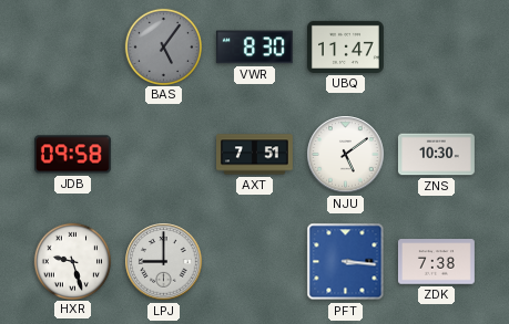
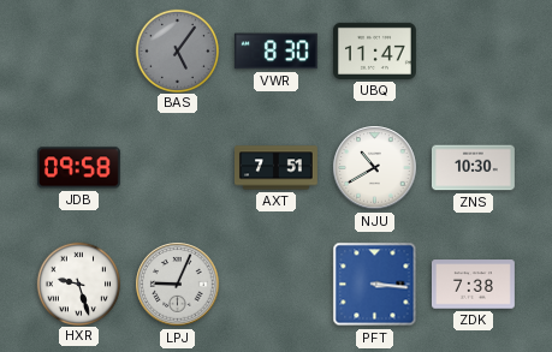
NJU: 5:09 -> 10:40 (375, 168)
LPJ: 9:00 -> 9:04 (178, 285)
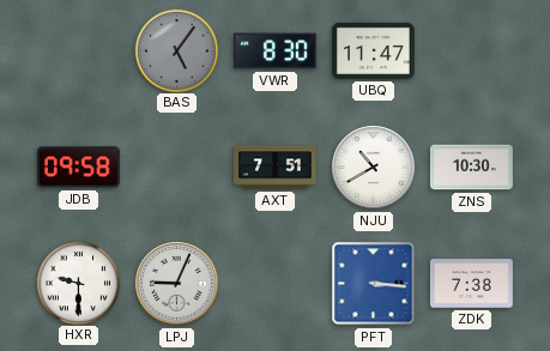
HXR: 9:27 -> 9:30 (78, 283)
